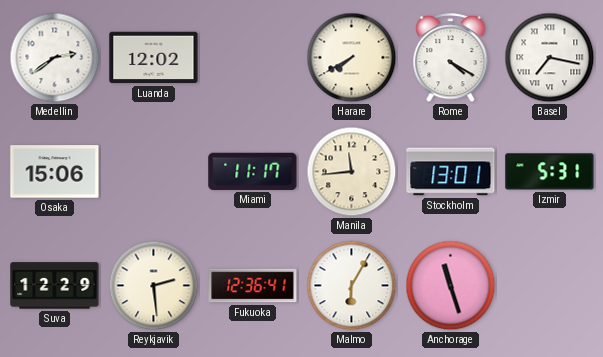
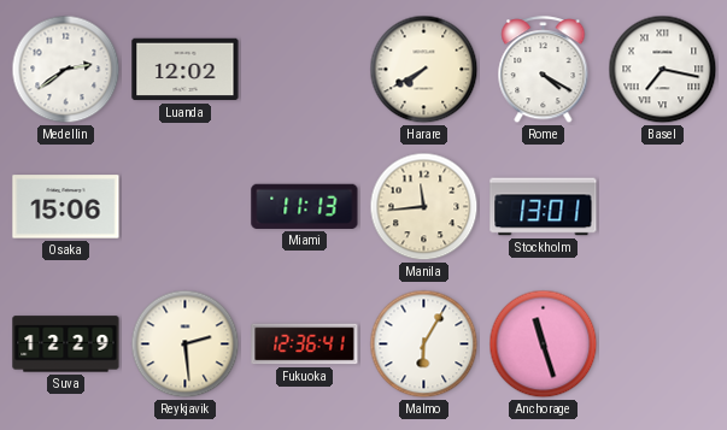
Miami: 11:17 -> 11:13 (305, 206)
Izmir: 5:31 -> none (550, 172)
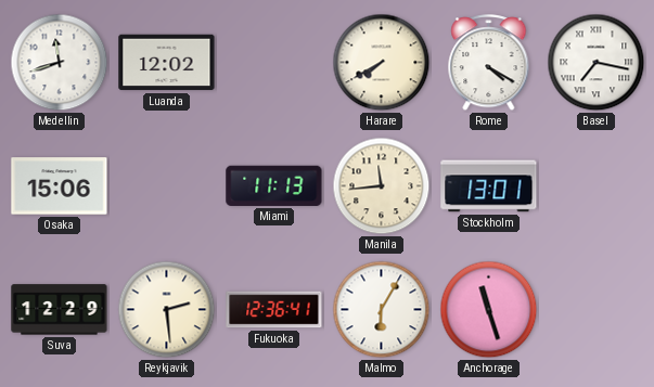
Medellin: 2:39 -> 11:42 (60, 63)
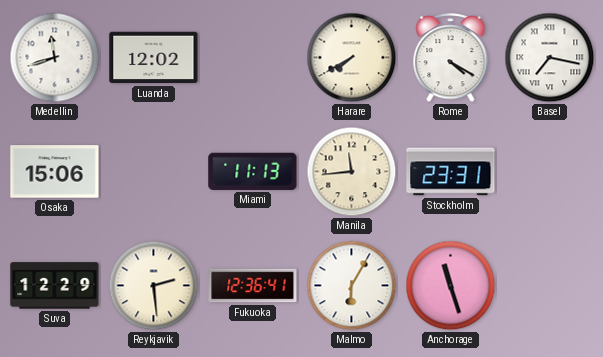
Stockholm: 13:01 -> 23:31 (451, 172)
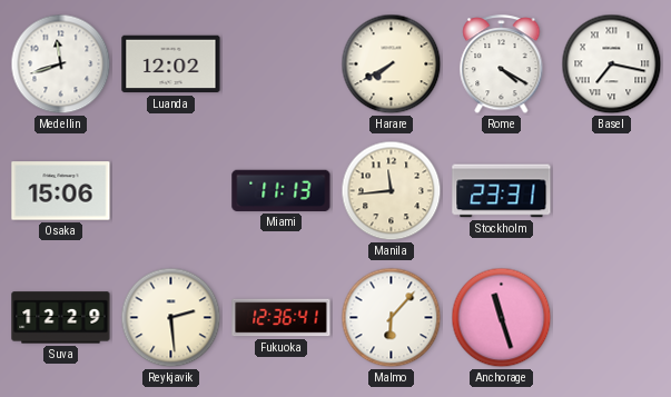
Malmo: 6:05 -> 6:07 (392, 318)
